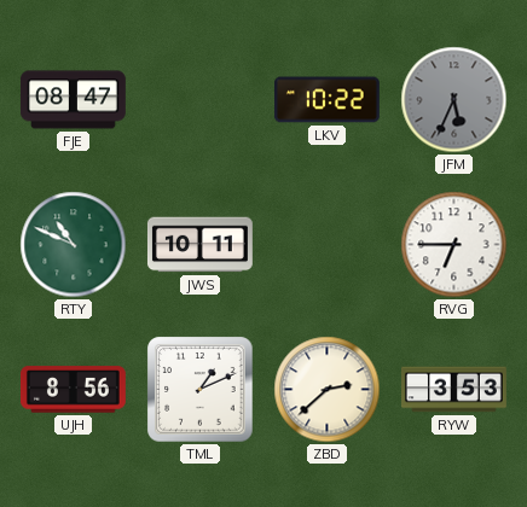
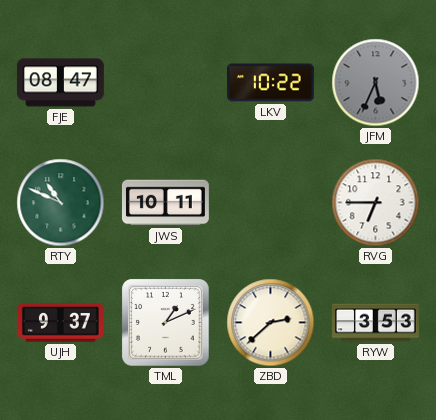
UJH: 8:56 -> 9:37 (60, 323)
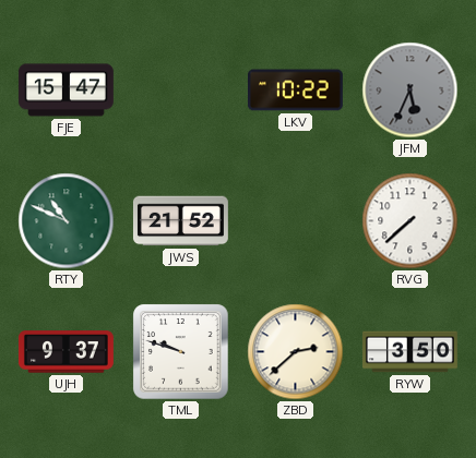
FJE: 08:47 -> 15:47 (66, 91)
JWS: 10:11 -> 21:52 (180, 221)
RVG: 6:45 -> 7:38 (410, 221)
TML: 1:11 -> 9:48 (181, 352)
RYW: 3:53 -> 3:50 (410, 352)
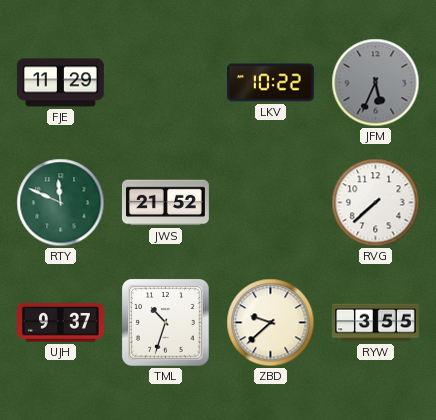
FJE: 15:47 -> 11:29 (60, 83)
RTY: 10:49 -> 11:49 (61, 203)
TML: 9:48 -> 10:33 (166, 323)
ZBD: 2:38 -> 9:38 (271, 323)
RYW: 3:50 -> 3:55 (376, 323)
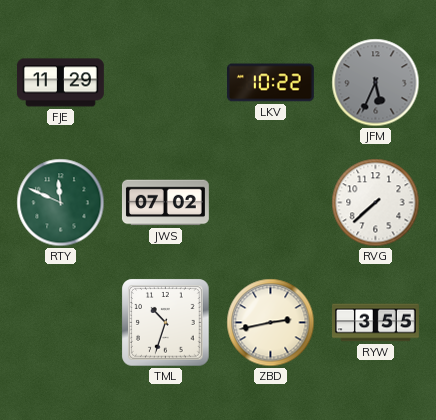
JWS: 21:52 -> 07:02 (165, 203)
UJH: 9:37 -> none (60, 323)
ZBD: 9:38 -> 2:43 (271, 323)
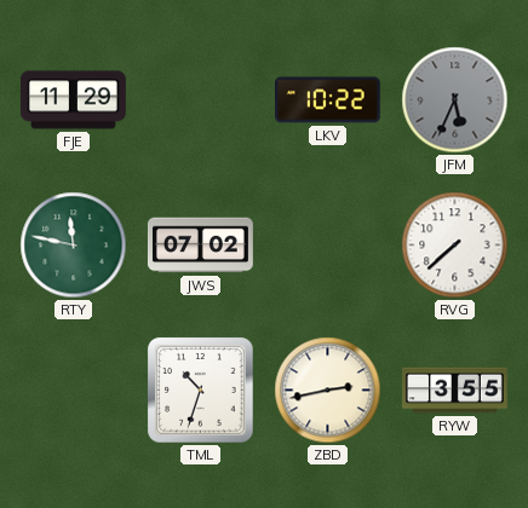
RTY: 11:49 -> 11:47 (74, 246)
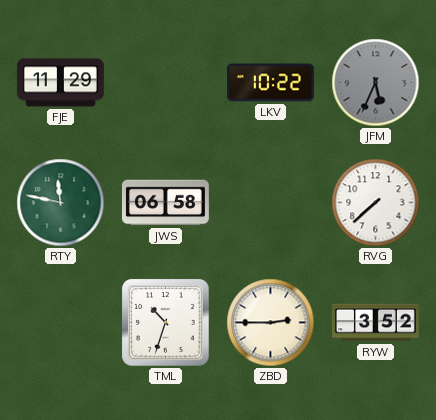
JWS: 07:02 -> 06:58 (165, 203)
ZBD: 2:43 -> 2:45 (271, 323)
RYW: 3:55 -> 3:52 (376, 323)
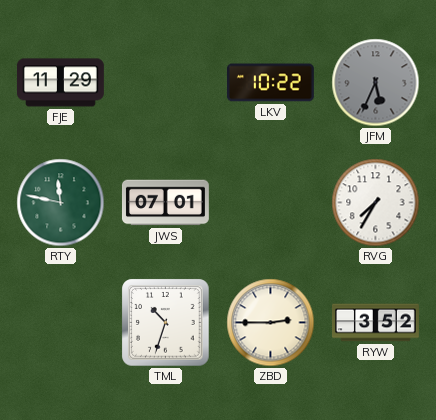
JWS: 06:58 -> 07:01 (165, 203)
RVG: 7:38 -> 7:35 (376, 203)
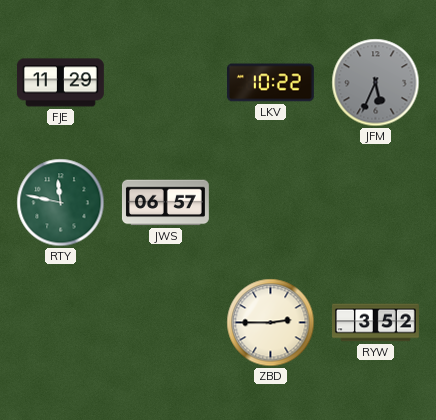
JWS: 07:01 -> 06:57 (165, 203)
RVG: 7:35 -> none (376, 203)
TML: 10:33 -> none (166, 323)
